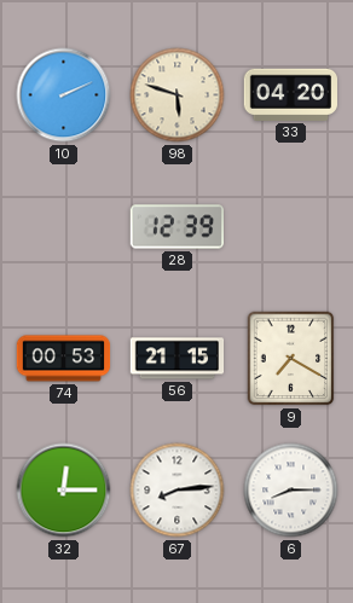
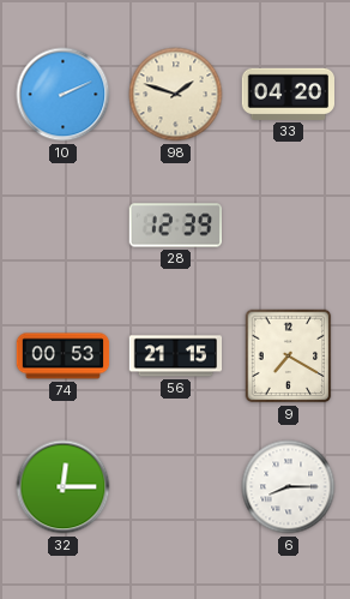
98: 5:48 -> 1:48 (176, 95)
67: 8:14 -> none (178, 491)
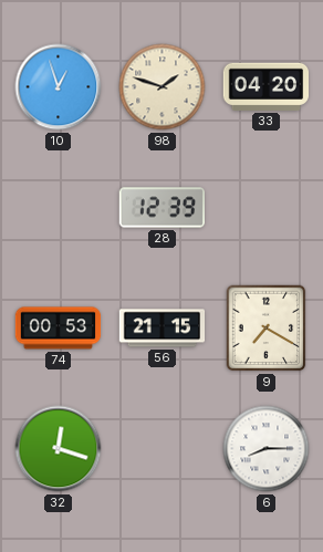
10: 2:11 -> 12:57 (59, 87)
32: 12:15 -> 12:18 (59, 449)
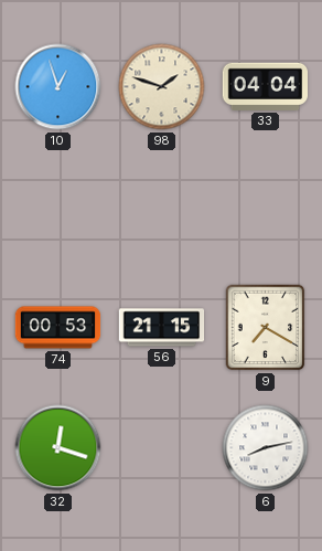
33: 04:20 -> 04:04 (265, 86)
28: 12:39 -> none (163, 208)
6: 8:15 -> 8:13 (266, 448)
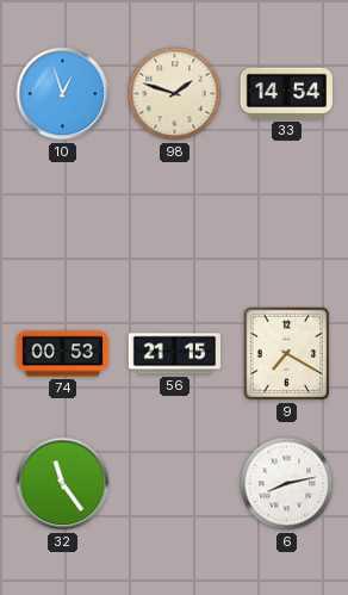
33: 04:04 -> 14:54 (286, 93)
32: 12:18 -> 11:24 (63, 484)
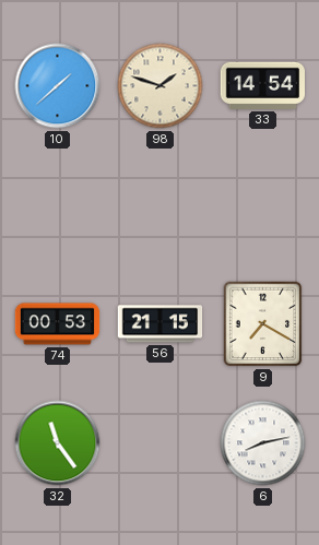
10: 12:57 -> 1:38 (58, 86)
